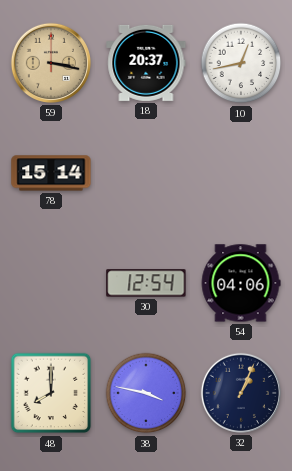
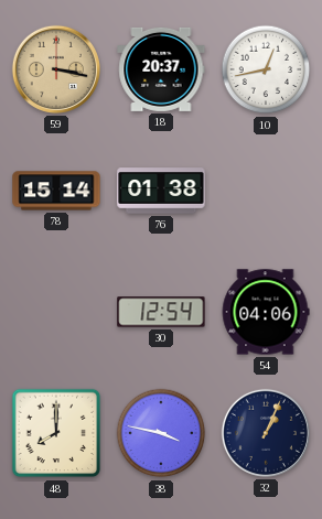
76: none -> 01:38 (161, 191)
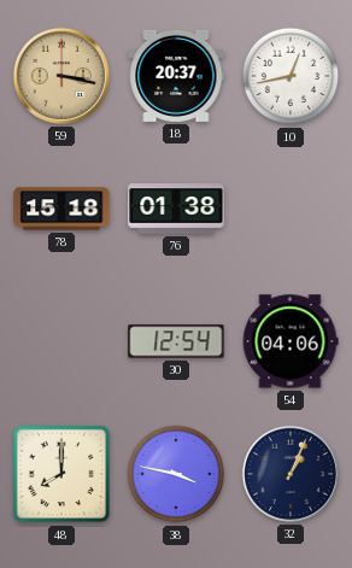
78: 15:14 -> 15:18 (61, 209)
